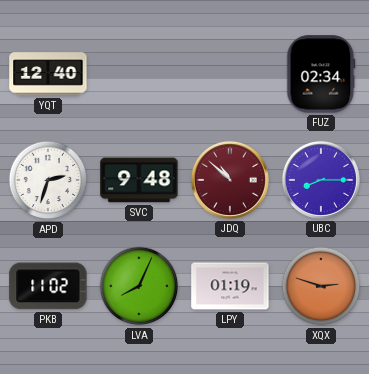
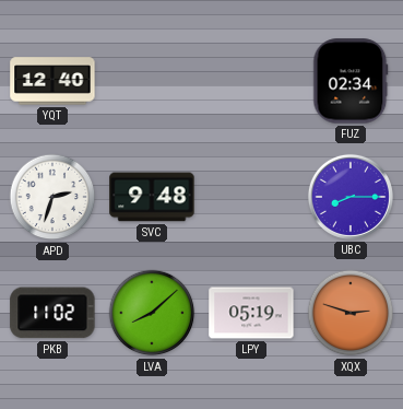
JDQ: 10:52 -> none (230, 180)
LVA: 8:04 -> 8:08 (152, 313)
LPY: 01:19 -> 05:19 (251, 313)
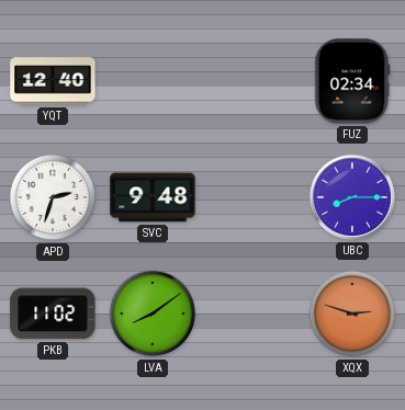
LVA: 8:08 -> 8:09 (153, 314)
LPY: 05:19 -> none (251, 313)
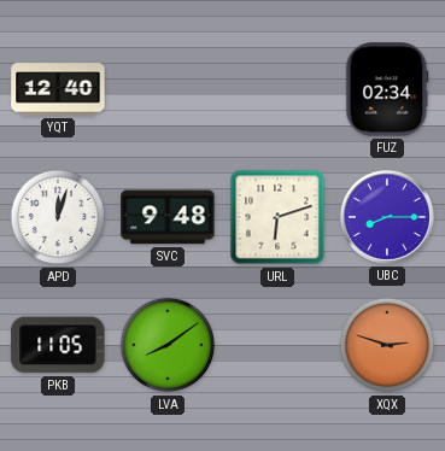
APD: 2:33 -> 12:03 (58, 217)
URL: none -> 6:12 (277, 217)
PKB: 11:02 -> 11:05 (58, 345)
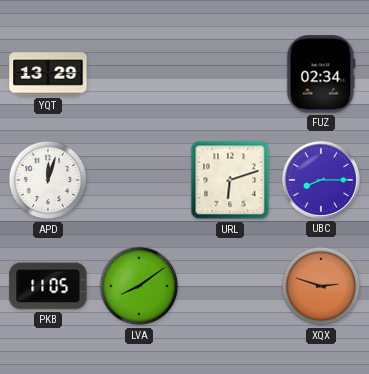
YQT: 12:40 -> 13:29 (48, 74)
SVC: 9:48 -> none (168, 217)
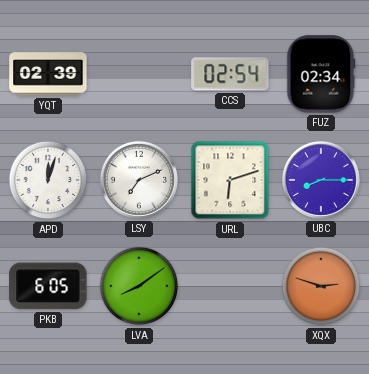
YQT: 13:29 -> 02:39 (48, 74)
CCS: none -> 02:54 (230, 74)
LSY: none -> 7:11 (139, 180)
PKB: 11:05 -> 6:05 (48, 286)
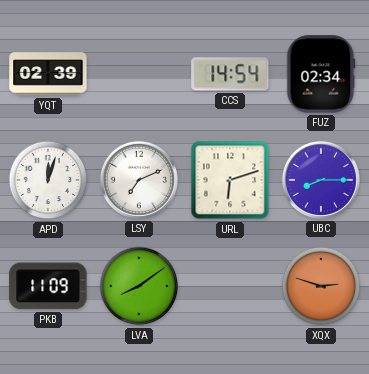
CCS: 02:54 -> 14:54 (230, 74)
PKB: 6:05 -> 11:09 (48, 286)
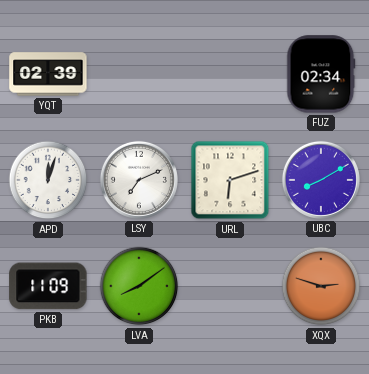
CCS: 14:54 -> none (230, 74)
UBC: 8:15 -> 8:10 (321, 180)
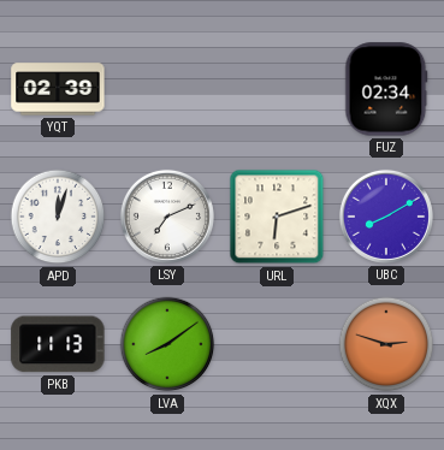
PKB: 11:09 -> 11:13 (58, 344)
